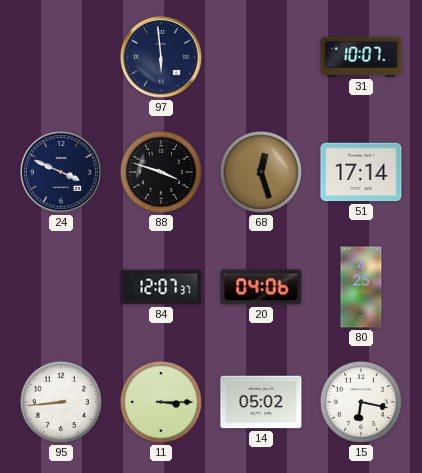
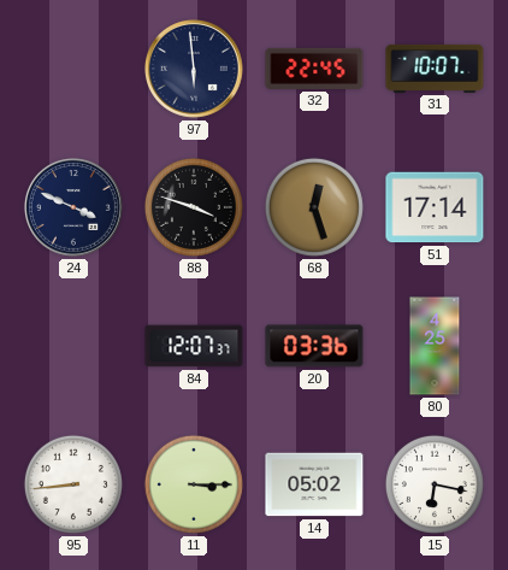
32: none -> 22:45 (314, 69)
20: 04:06 -> 03:36 (314, 346)
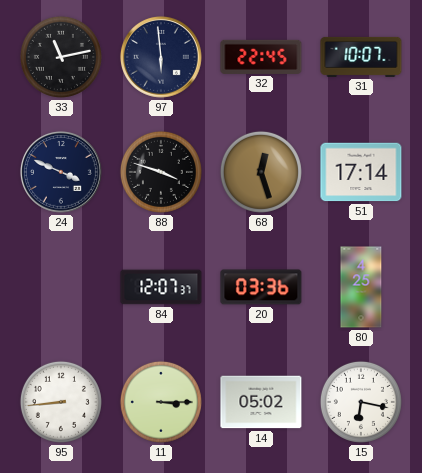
33: none -> 11:13 (61, 57)
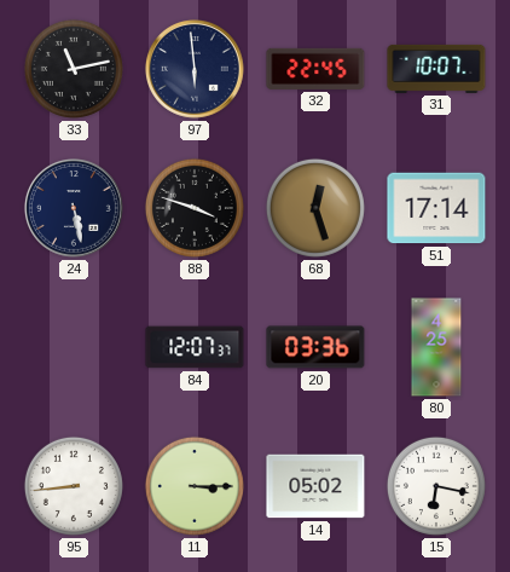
24: 3:49 -> 5:28 (74, 208)
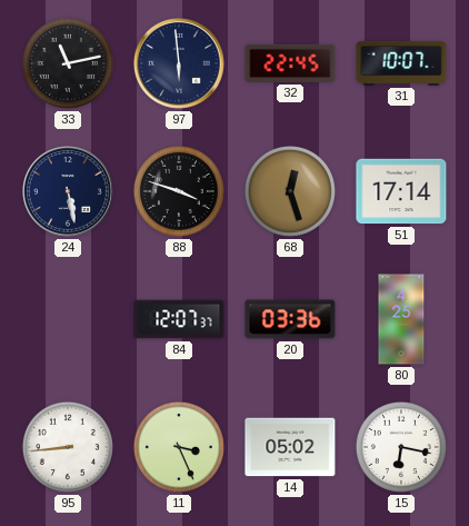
11: 3:15 -> 3:26 (179, 447)
